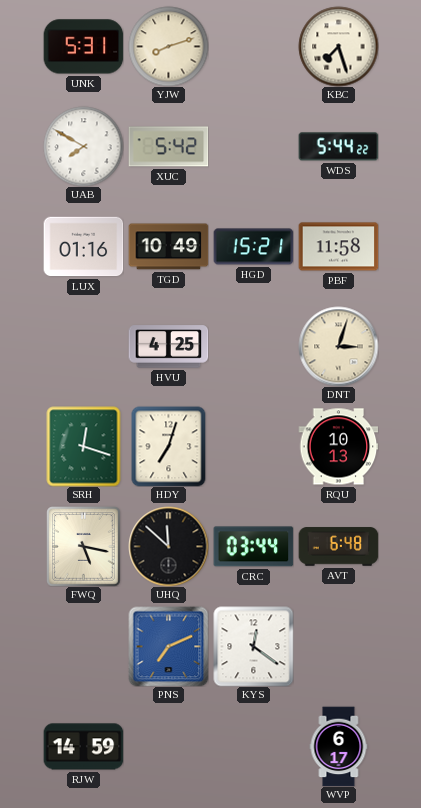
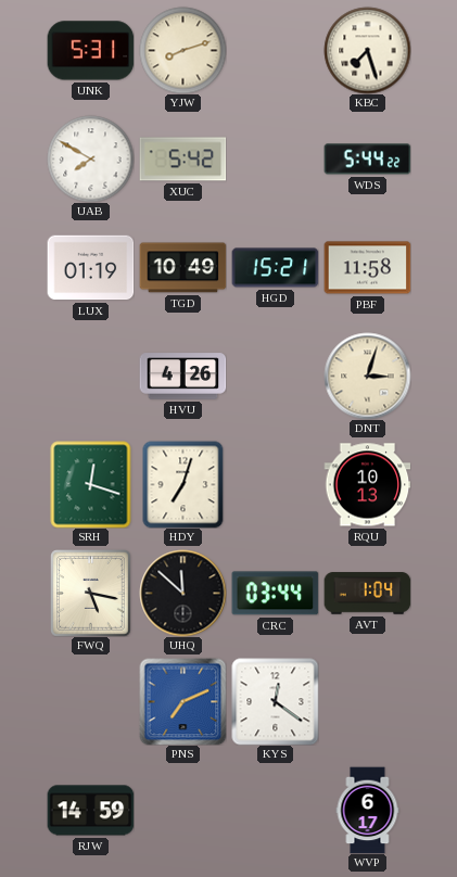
LUX: 01:16 -> 01:19 (90, 268)
HVU: 4:25 -> 4:26 (182, 377)
AVT: 6:48 -> 1:04 (367, 594)
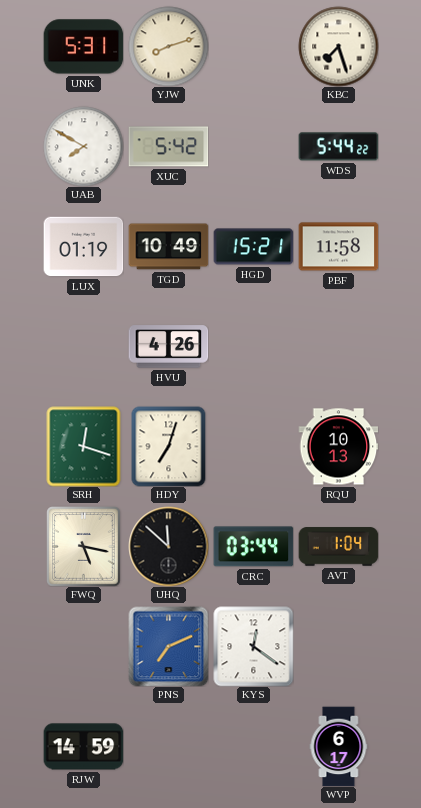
DNT: 3:03 -> none (367, 376)
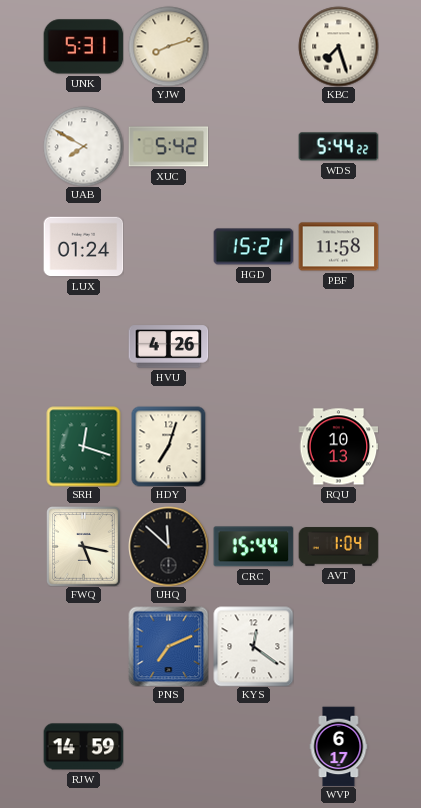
LUX: 01:19 -> 01:24 (83, 247)
TGD: 10:49 -> none (168, 247)
CRC: 03:44 -> 15:44 (253, 547)
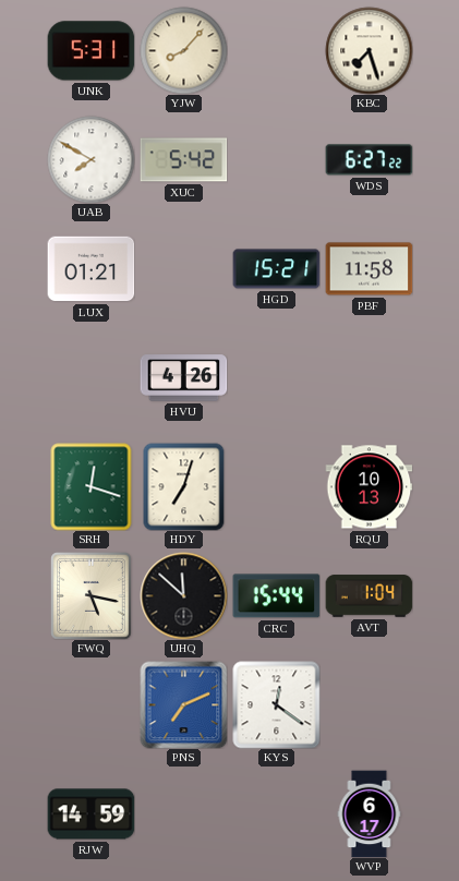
YJW: 8:12 -> 8:07 (183, 50)
WDS: 5:44 -> 6:27 (369, 160)
LUX: 01:24 -> 01:21 (90, 269)
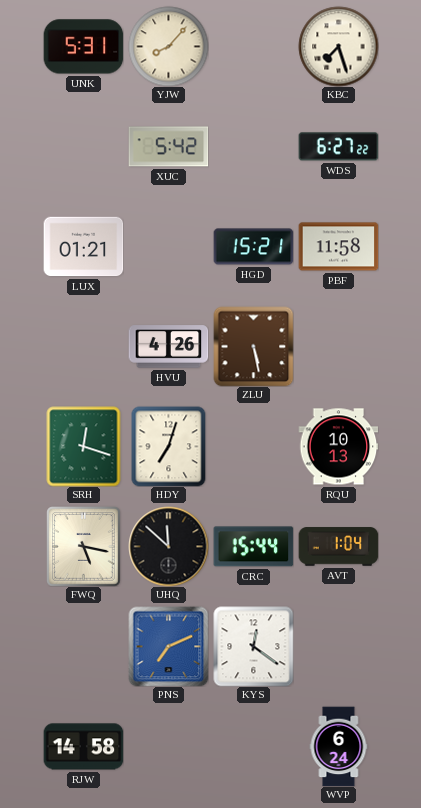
UAB: 7:50 -> none (90, 159)
ZLU: none -> 5:28 (253, 346)
RJW: 14:59 -> 14:58 (83, 747)
WVP: 6:17 -> 6:24 (339, 746)
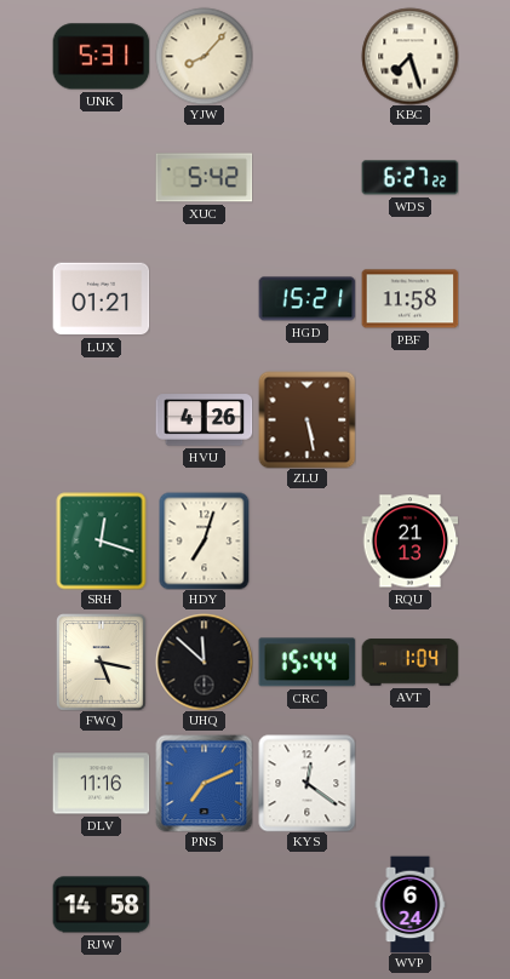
RQU: 10:13 -> 21:13 (409, 542)
DLV: none -> 11:16 (101, 784)
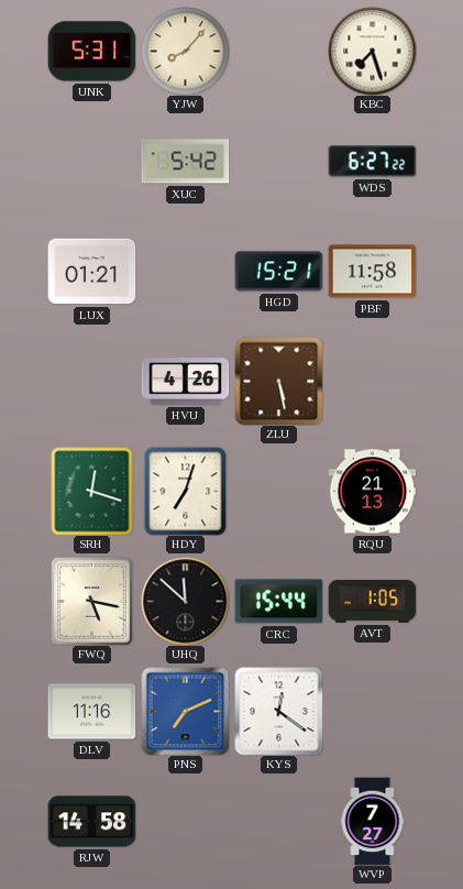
AVT: 1:04 -> 1:05 (372, 602)
WVP: 6:24 -> 7:27 (373, 821)
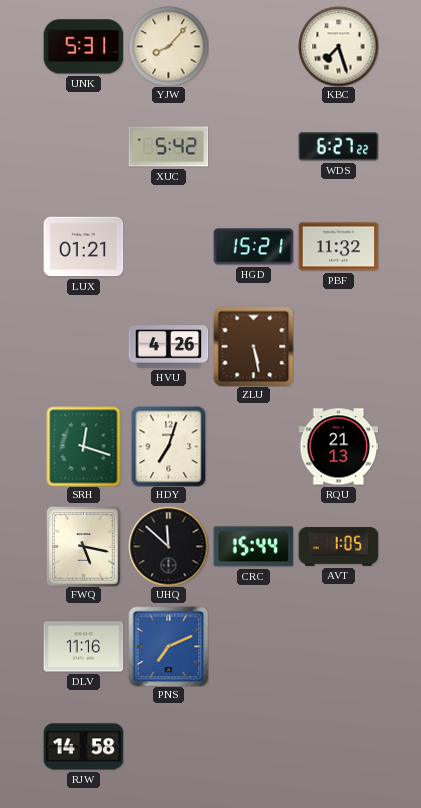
PBF: 11:58 -> 11:32 (338, 247)
KYS: 12:21 -> none (278, 711)
WVP: 7:27 -> none (373, 821)
